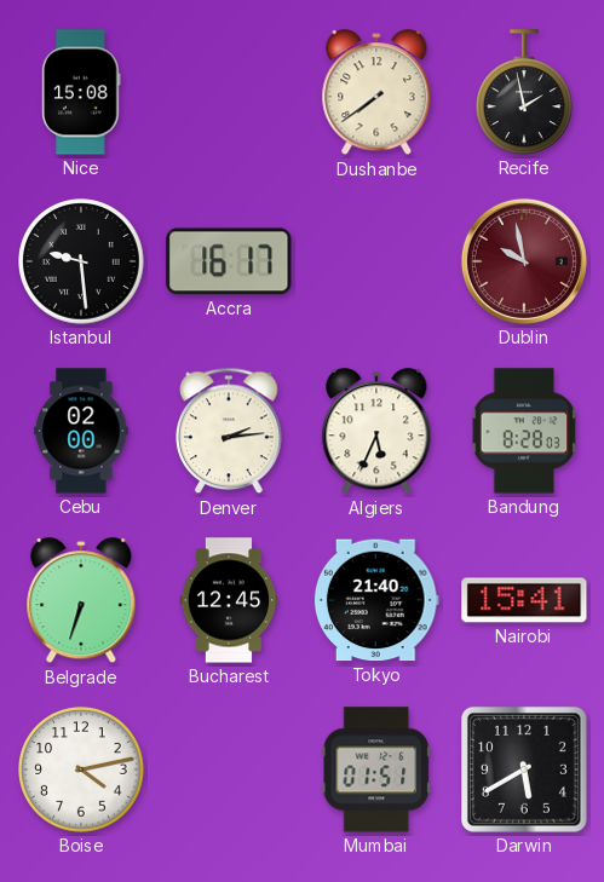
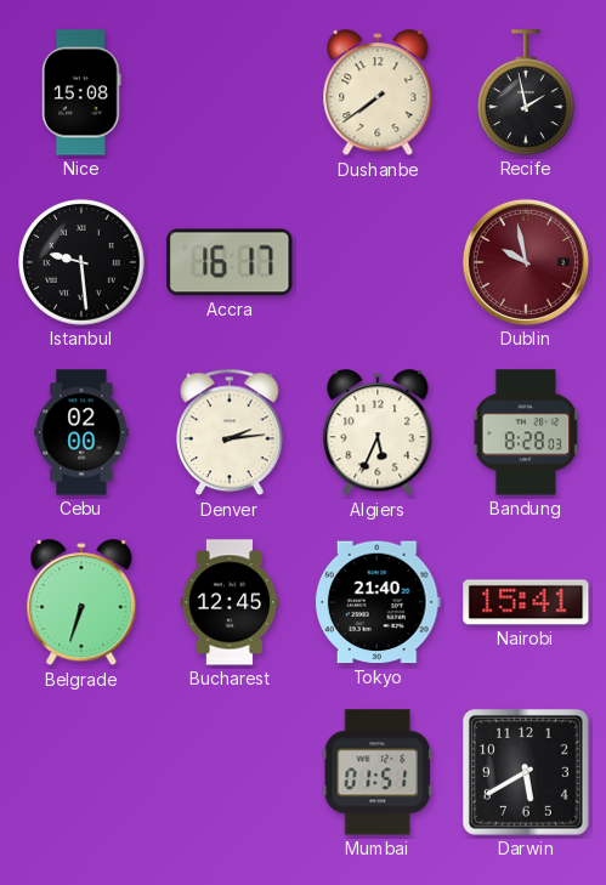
Boise: 4:13 -> none (81, 769)
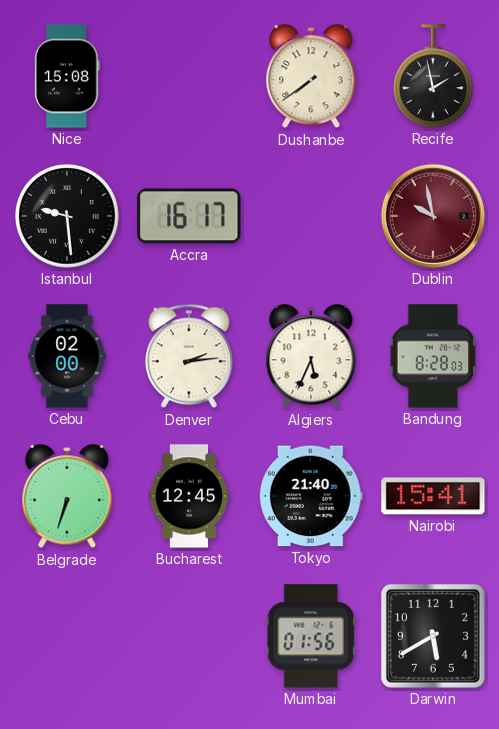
Mumbai: 01:51 -> 01:56 (310, 636)
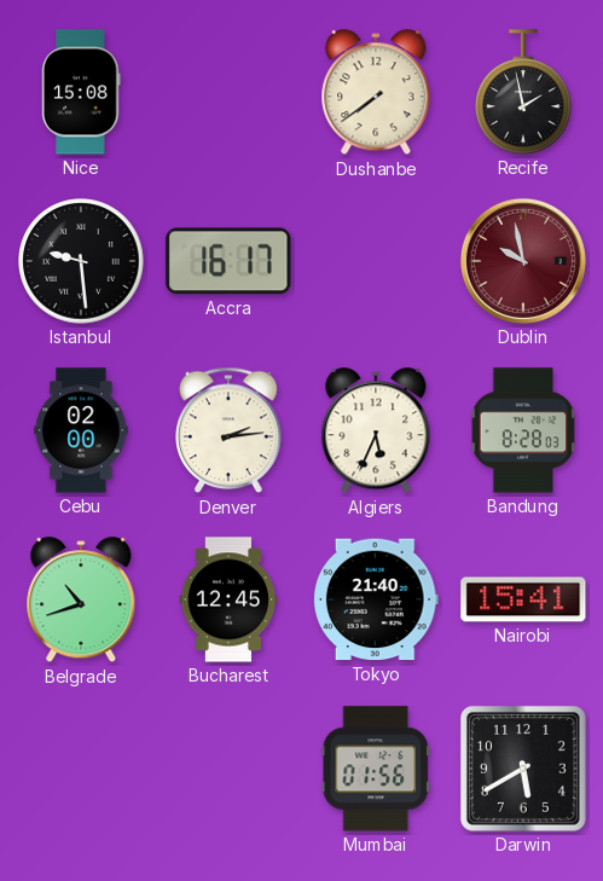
Belgrade: 6:33 -> 10:42 (81, 601)
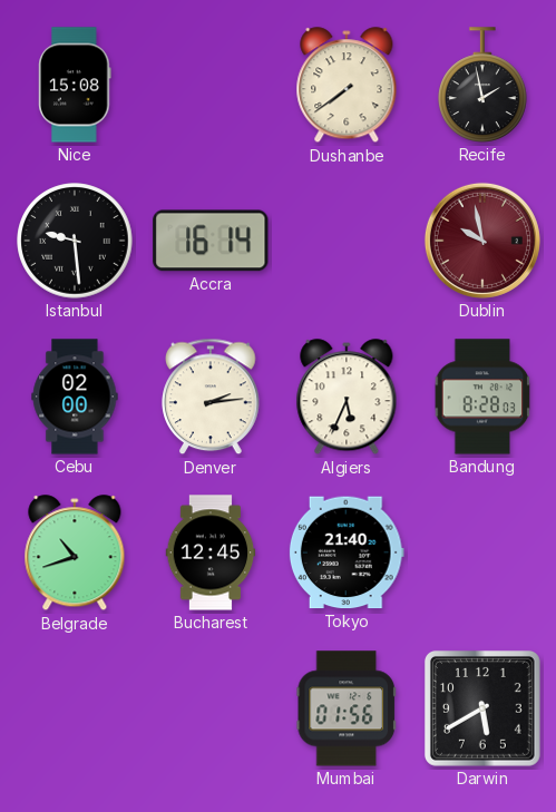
Accra: 16:17 -> 16:14 (211, 241)
Nairobi: 15:41 -> none (523, 599)
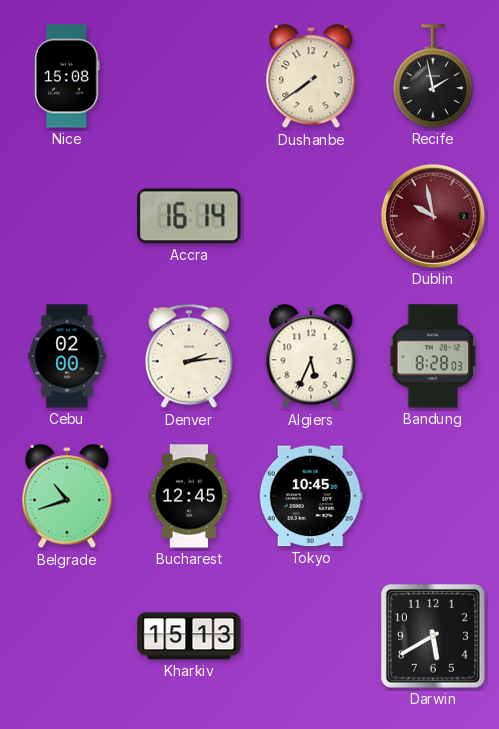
Istanbul: 9:29 -> none (75, 241)
Tokyo: 21:40 -> 10:45 (311, 496)
Kharkiv: none -> 15:13 (189, 636)
Mumbai: 01:56 -> none (345, 708)
